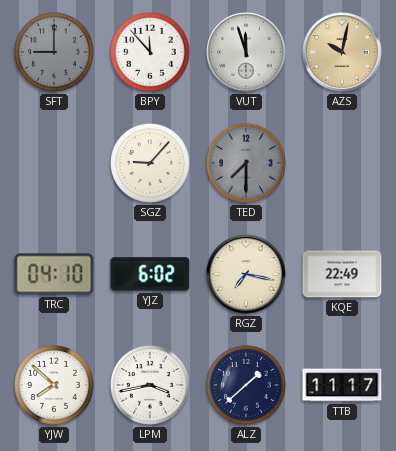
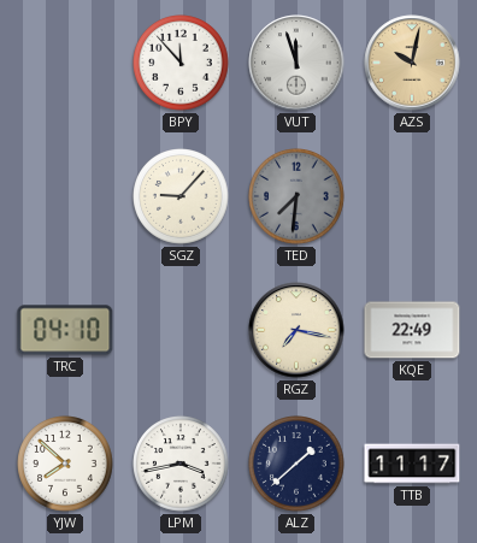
SFT: 9:00 -> none (54, 52)
TED: 7:30 -> 7:31 (296, 196)
YJZ: 6:02 -> none (150, 274)
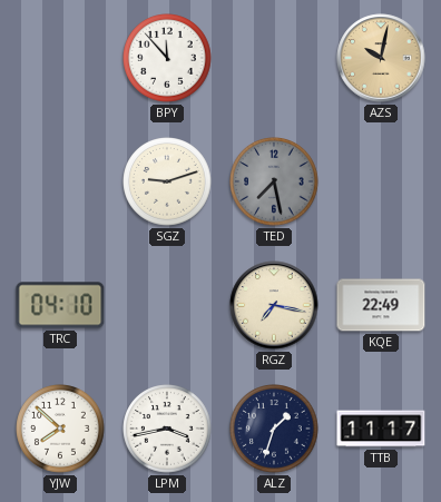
VUT: 11:57 -> none (296, 63)
SGZ: 9:07 -> 9:12 (167, 181)
TED: 7:31 -> 7:28 (274, 181)
ALZ: 1:38 -> 1:33 (274, 429)
